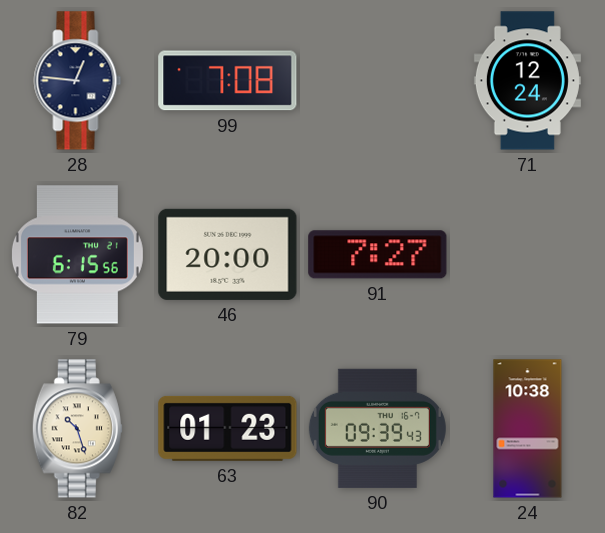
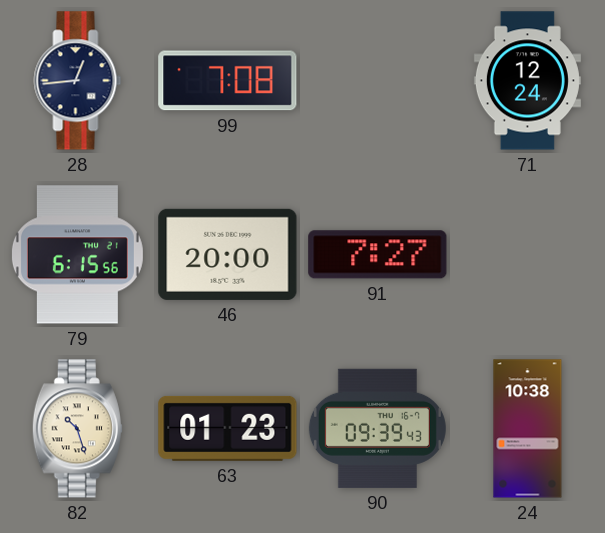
28: 12:46 -> 12:44 (78, 81)
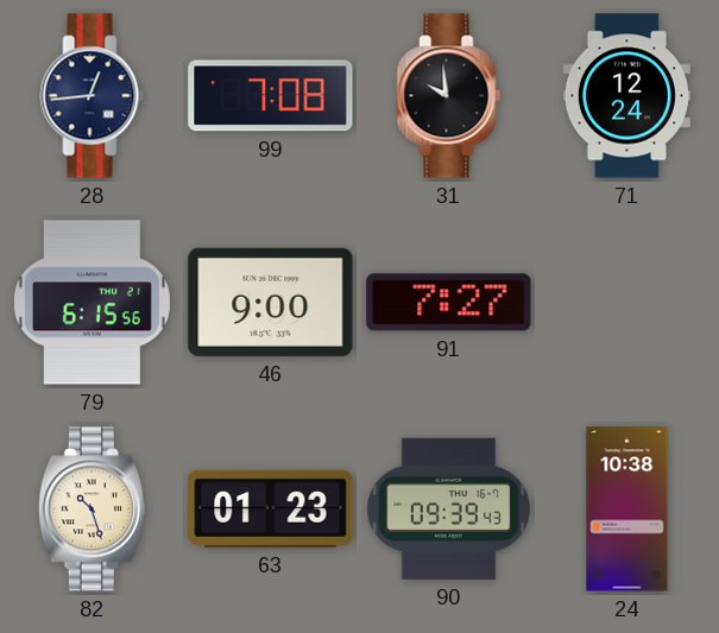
31: none -> 9:59 (449, 96)
46: 20:00 -> 9:00 (271, 302)
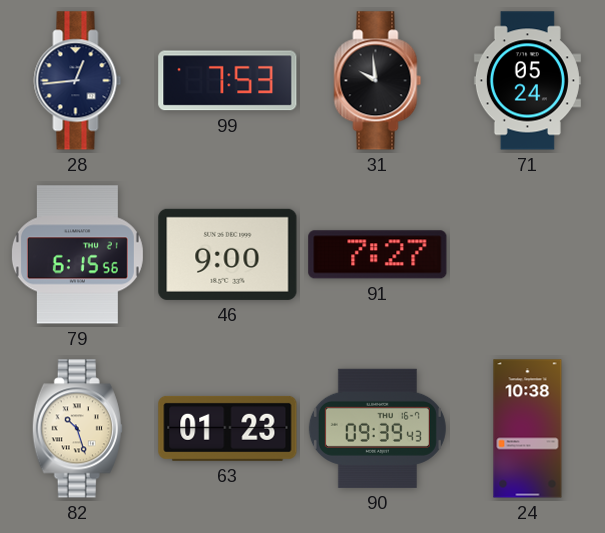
99: 7:08 -> 7:53 (228, 81)
71: 12:24 -> 05:24 (527, 81)
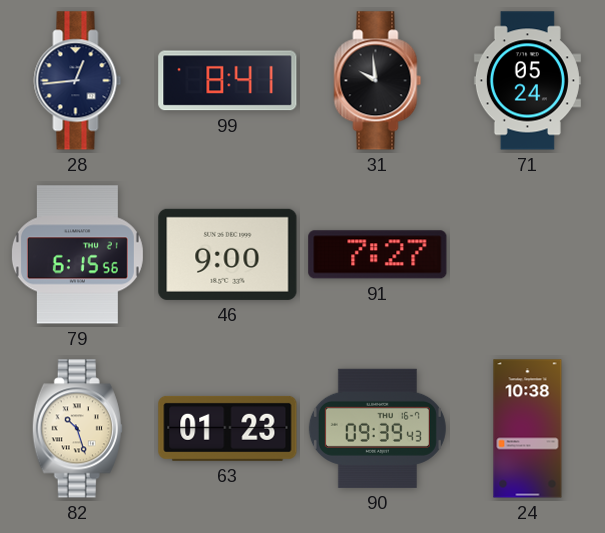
99: 7:53 -> 8:41 (228, 81)
